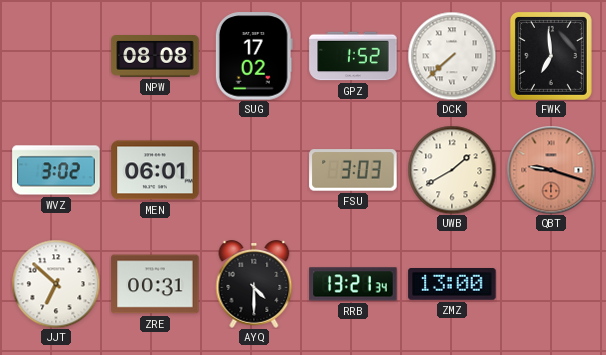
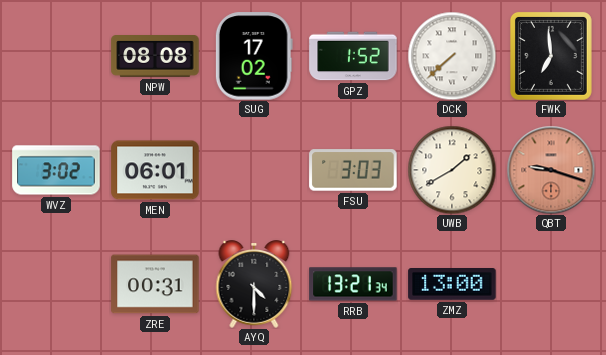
JJT: 6:52 -> none (56, 284)
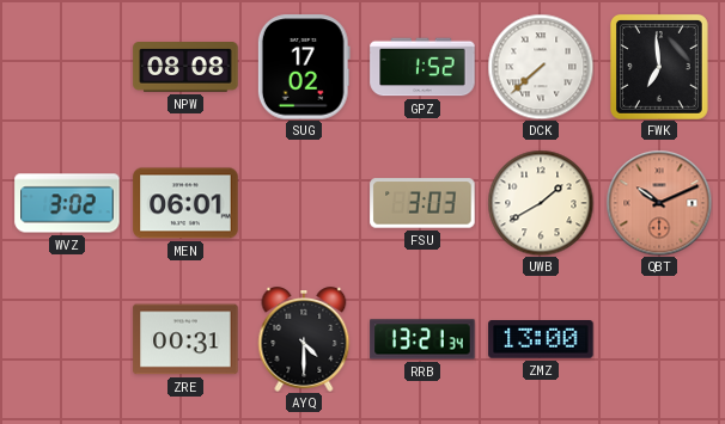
QBT: 9:18 -> 10:11 (659, 203)
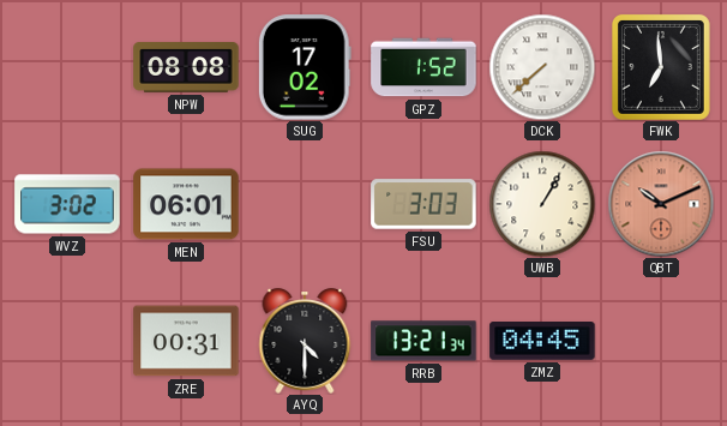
UWB: 1:40 -> 1:05 (542, 204)
ZMZ: 13:00 -> 04:45 (542, 342)
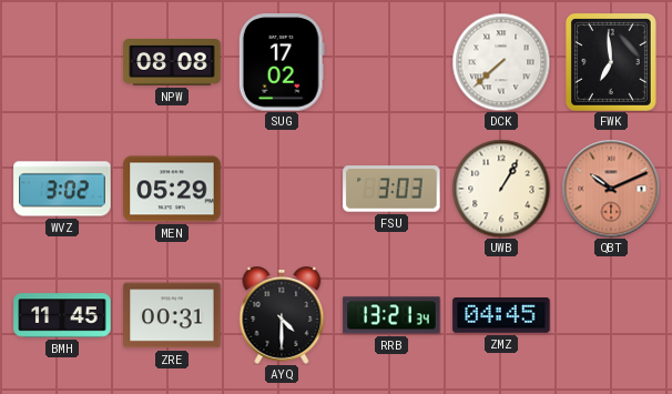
GPZ: 1:52 -> none (423, 67)
MEN: 06:01 -> 05:29 (172, 189)
BMH: none -> 11:45 (62, 315)
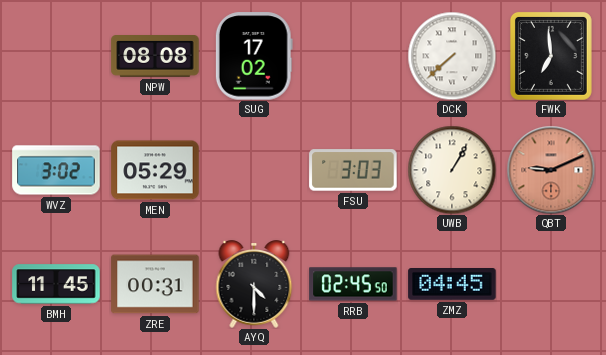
QBT: 10:11 -> 9:11 (551, 170)
RRB: 13:21 -> 02:45 (353, 284)
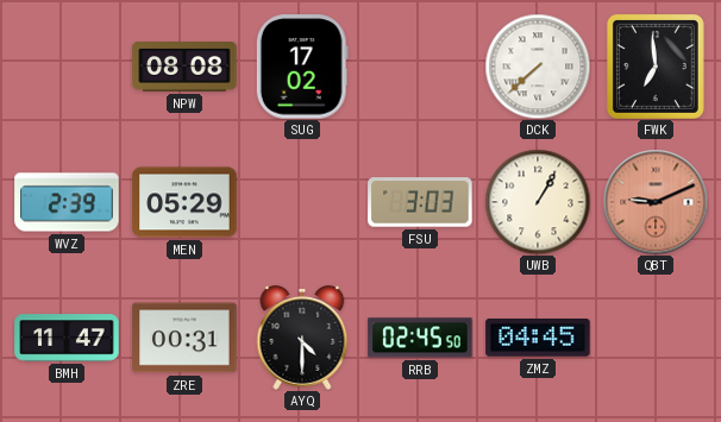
WVZ: 3:02 -> 2:39 (67, 202)
BMH: 11:45 -> 11:47 (67, 338)
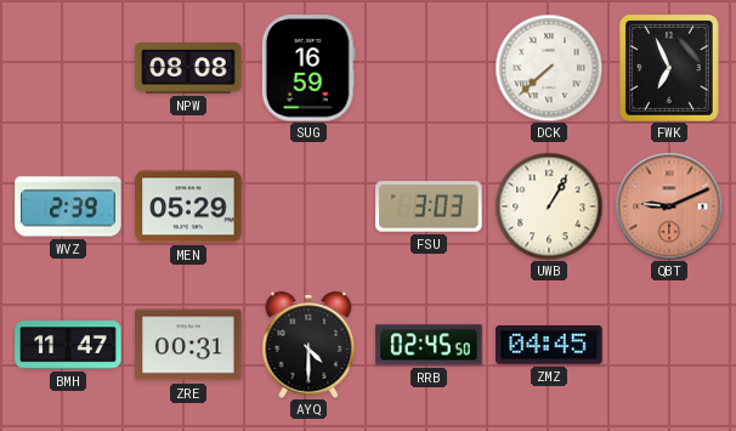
SUG: 17:02 -> 16:59 (308, 68)
FWK: 6:59 -> 6:56 (669, 68)
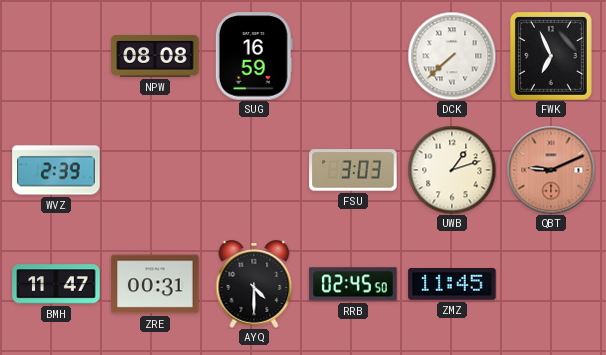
MEN: 05:29 -> none (188, 206)
UWB: 1:05 -> 1:12 (452, 170)
ZMZ: 04:45 -> 11:45 (452, 285)
